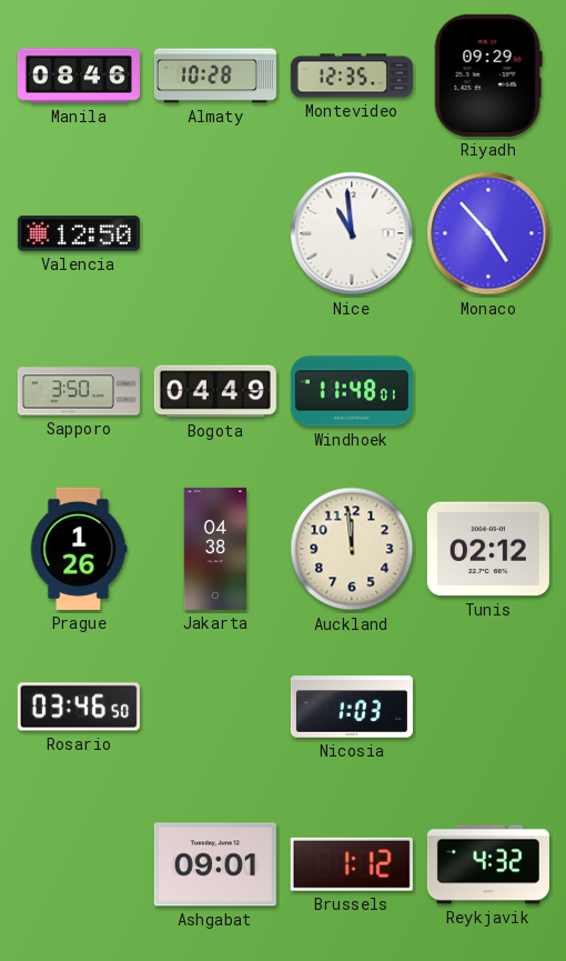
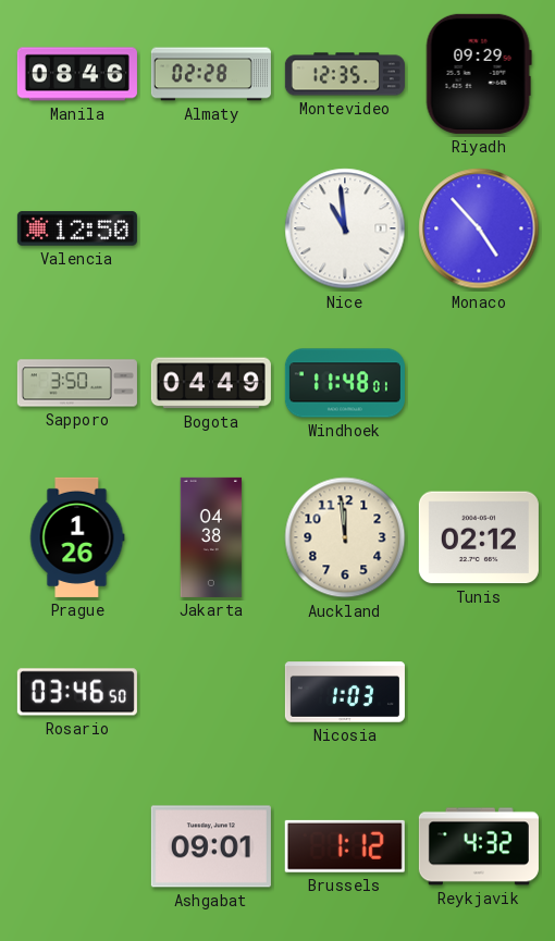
Almaty: 10:28 -> 02:28 (211, 74)
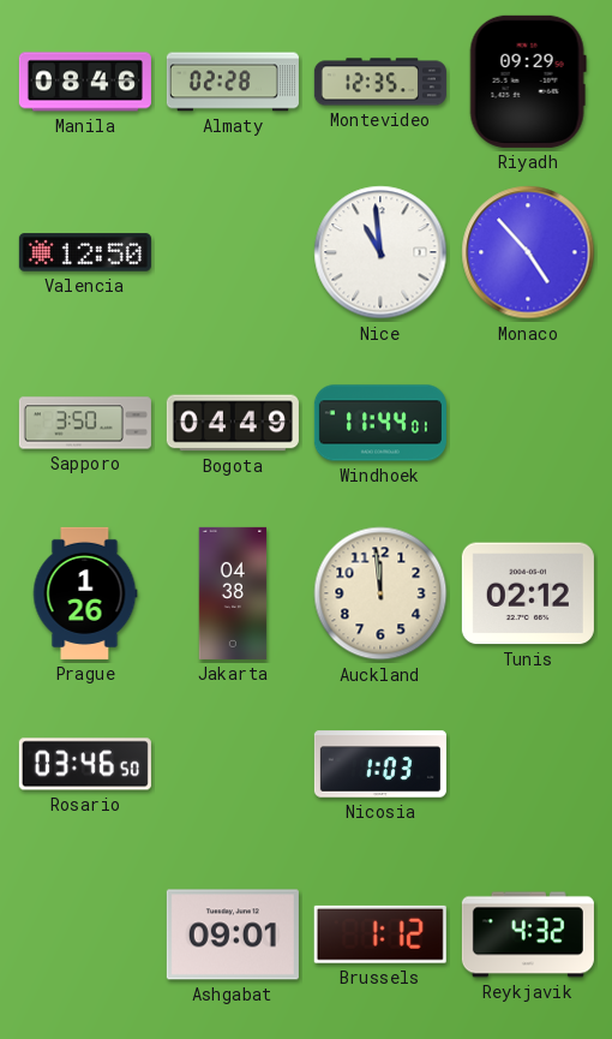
Windhoek: 11:48 -> 11:44 (380, 423)
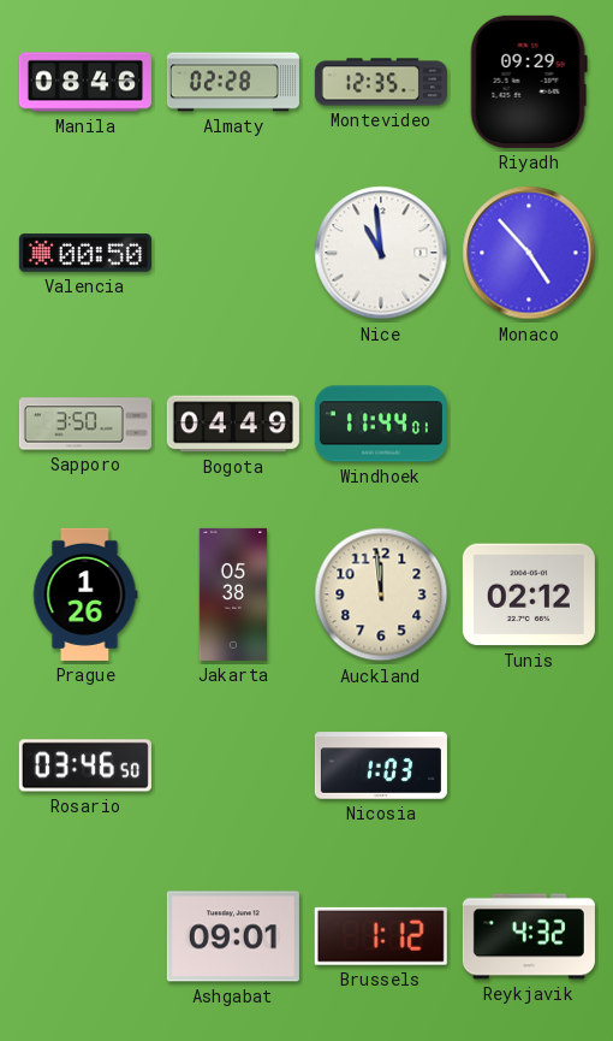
Valencia: 12:50 -> 00:50 (85, 253)
Jakarta: 04:38 -> 05:38 (233, 595)
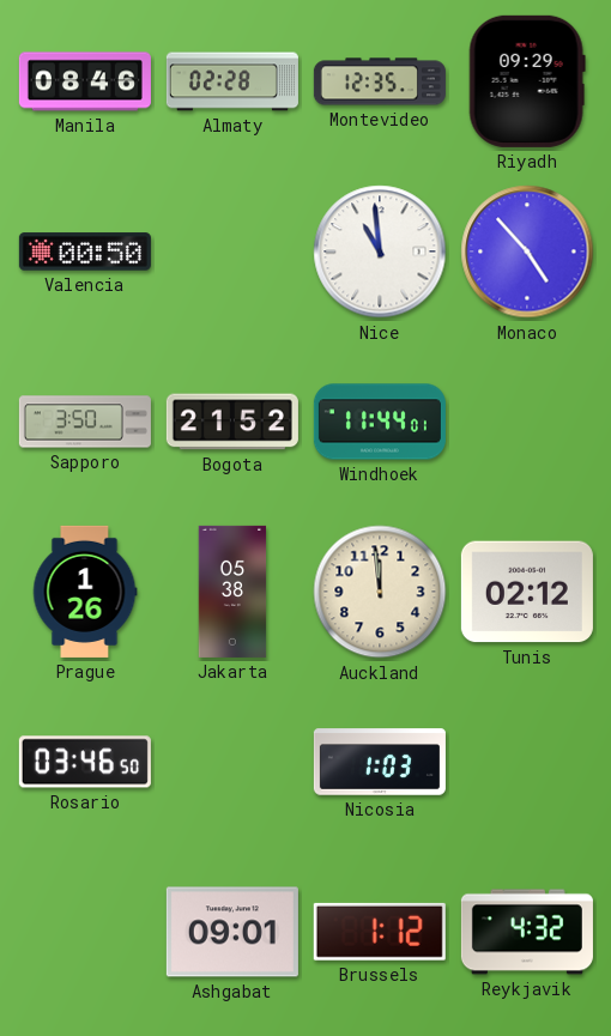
Bogota: 04:49 -> 21:52 (232, 422)
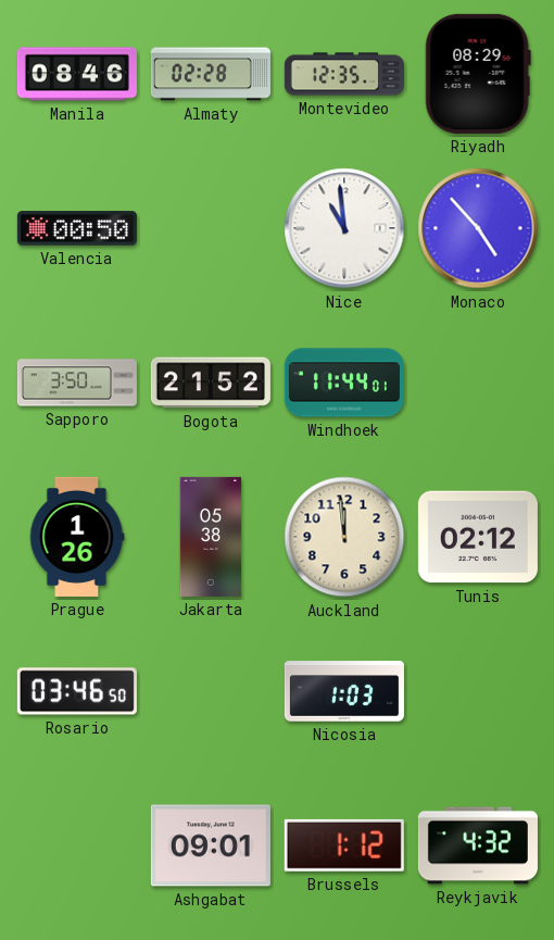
Riyadh: 09:29 -> 08:29 (478, 74)
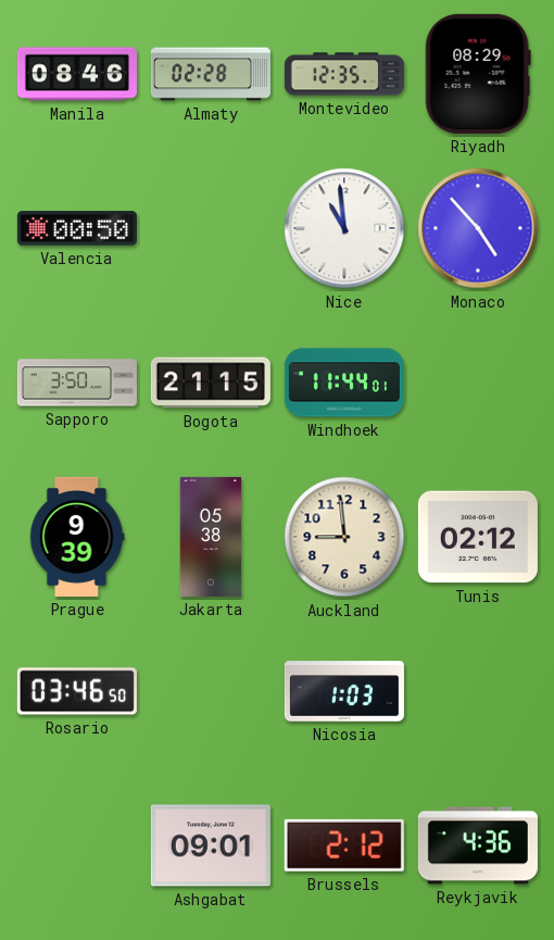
Bogota: 21:52 -> 21:15 (211, 383)
Prague: 1:26 -> 9:39 (77, 537)
Auckland: 11:59 -> 8:59 (344, 537)
Brussels: 1:12 -> 2:12 (344, 845)
Reykjavik: 4:32 -> 4:36 (478, 845)
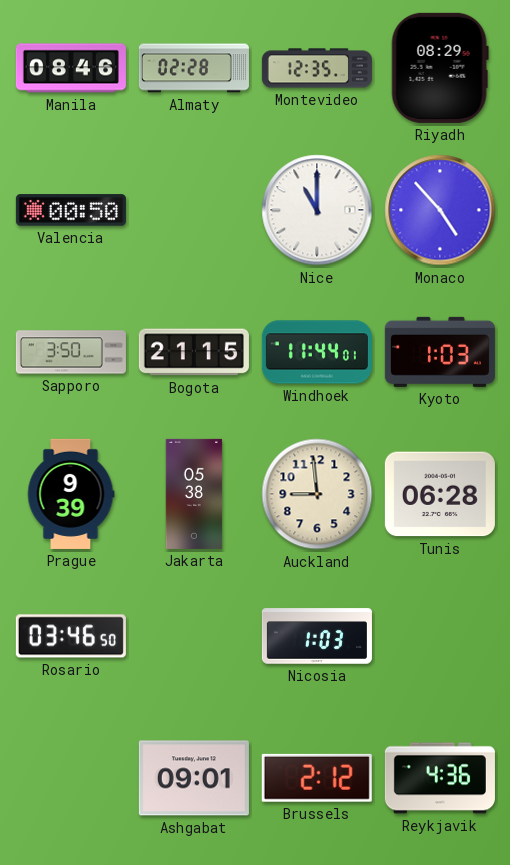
Nice: 10:59 -> 11:00 (317, 210)
Kyoto: none -> 1:03 (440, 352)
Tunis: 02:12 -> 06:28 (440, 494)
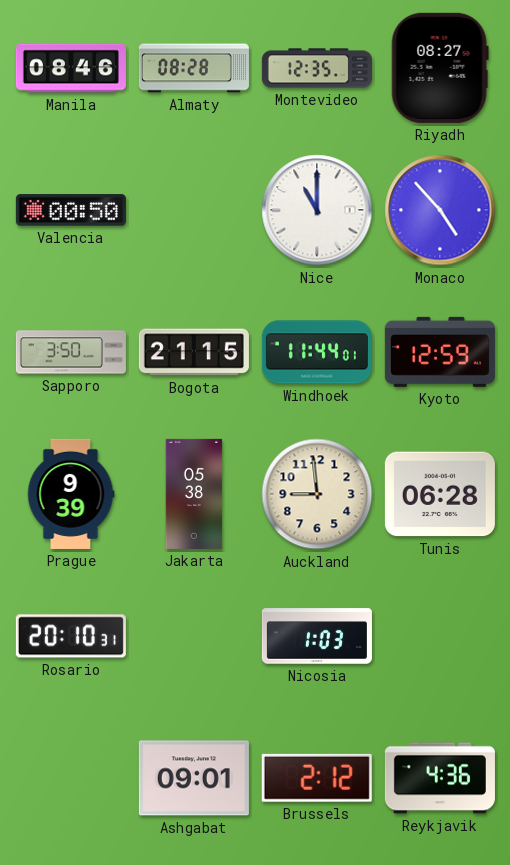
Almaty: 02:28 -> 08:28 (194, 68)
Riyadh: 08:29 -> 08:27 (440, 68)
Kyoto: 1:03 -> 12:59 (440, 352)
Rosario: 03:46 -> 20:10 (71, 636)
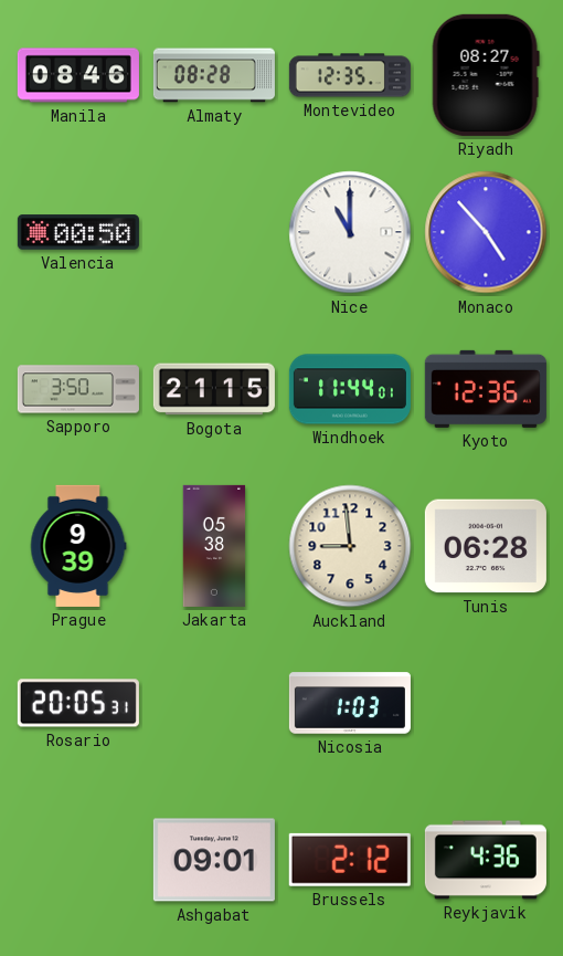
Kyoto: 12:59 -> 12:36 (486, 389)
Rosario: 20:10 -> 20:05 (78, 703)
